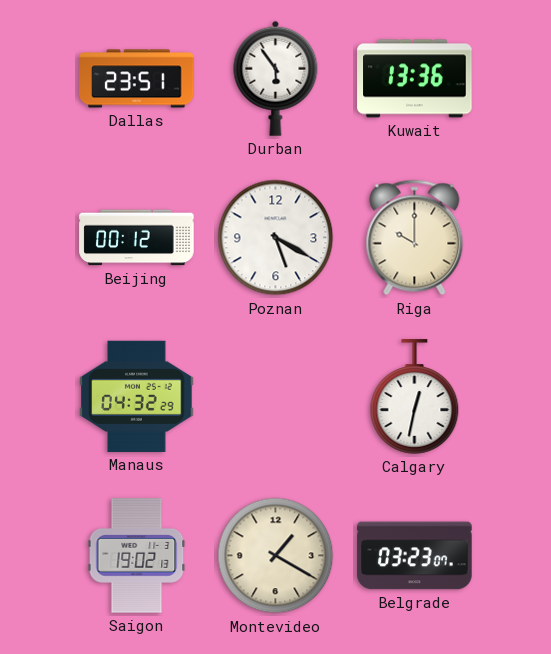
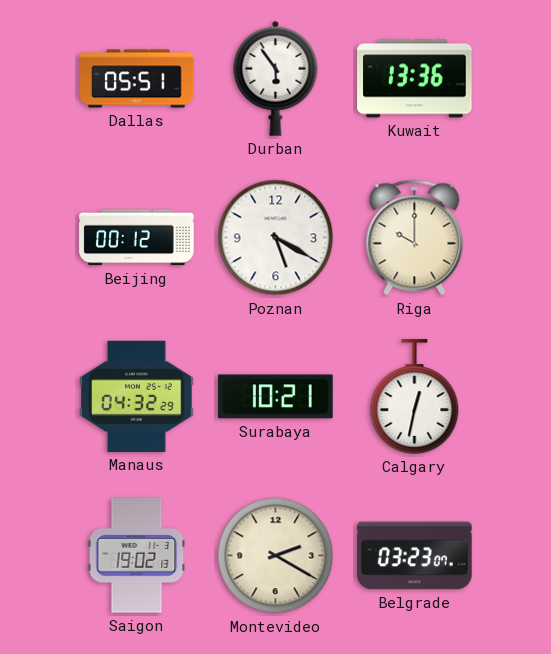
Dallas: 23:51 -> 05:51 (137, 79)
Surabaya: none -> 10:21 (276, 397)
Montevideo: 1:20 -> 2:20 (276, 556)
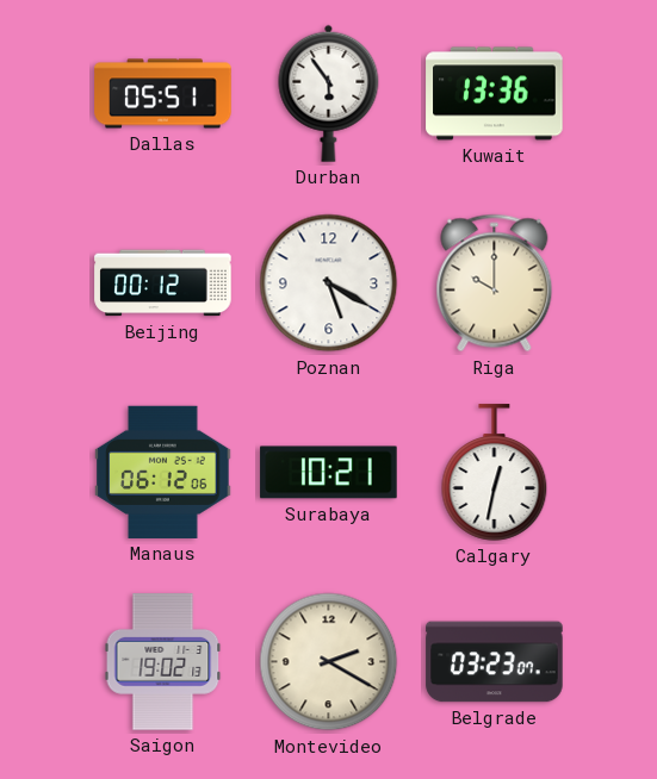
Manaus: 04:32 -> 06:12 (163, 472)
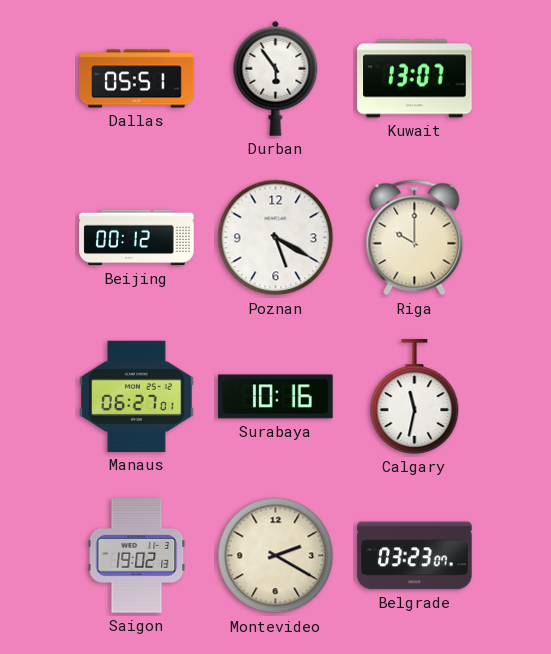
Kuwait: 13:36 -> 13:07 (415, 79)
Manaus: 06:12 -> 06:27 (137, 396)
Surabaya: 10:21 -> 10:16 (276, 397)
Calgary: 12:32 -> 11:32 (415, 397)
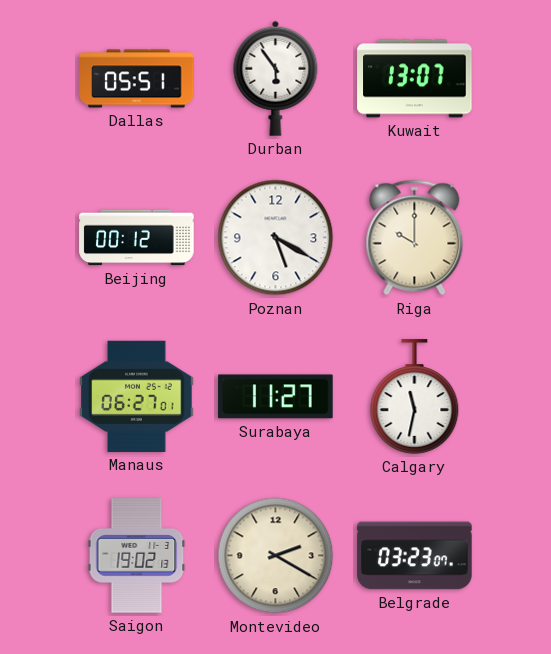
Surabaya: 10:16 -> 11:27 (276, 397)
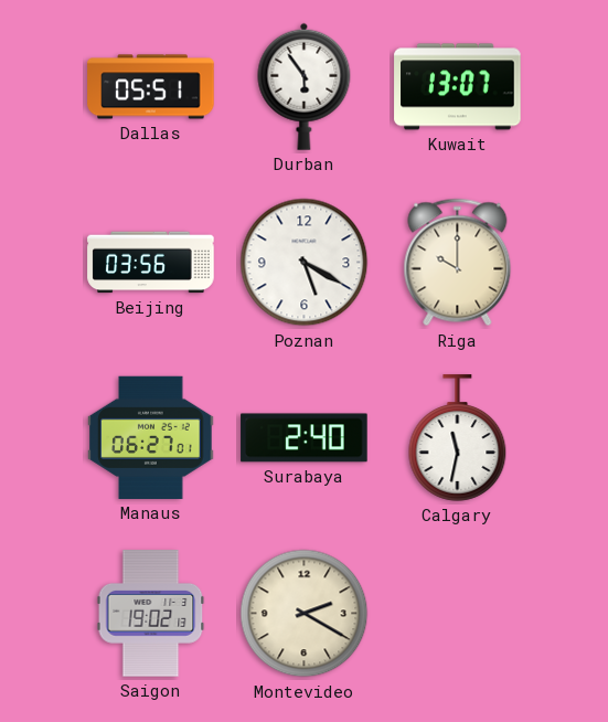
Beijing: 00:12 -> 03:56 (151, 263)
Surabaya: 11:27 -> 2:40 (305, 438)
Belgrade: 03:23 -> none (415, 556)
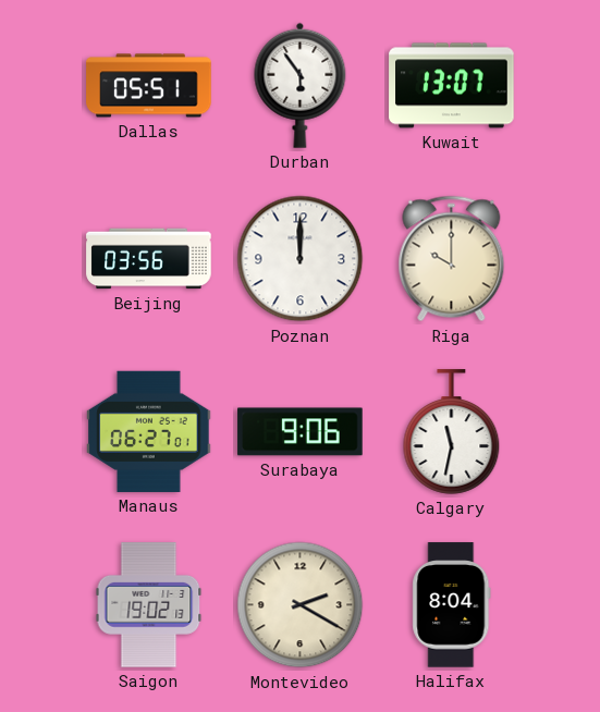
Poznan: 5:20 -> 12:00 (301, 259)
Surabaya: 2:40 -> 9:06 (301, 432)
Halifax: none -> 8:04 (452, 605)
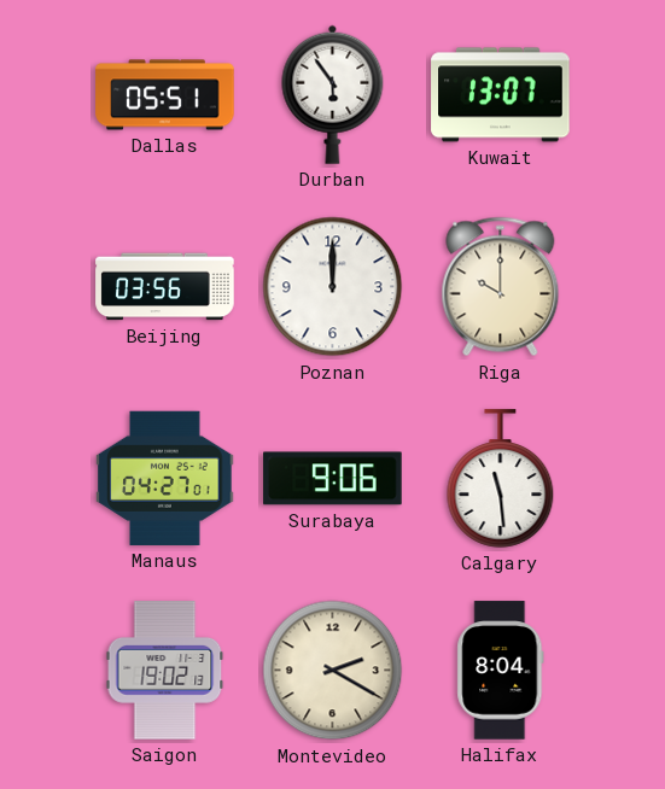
Manaus: 06:27 -> 04:27 (165, 478)
Calgary: 11:32 -> 11:29 (501, 479)
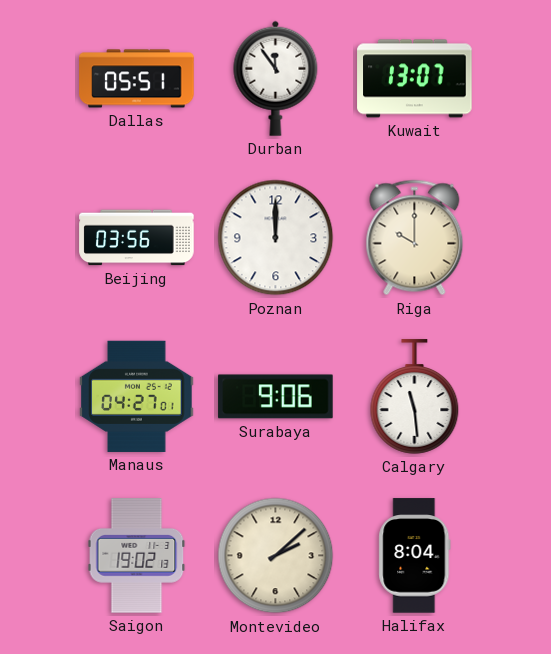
Durban: 5:54 -> 11:54 (276, 78)
Montevideo: 2:20 -> 2:08 (276, 556)
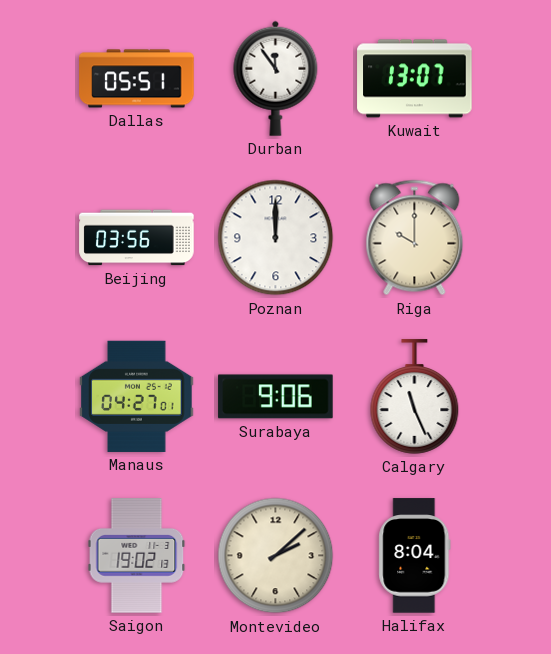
Calgary: 11:29 -> 11:26 (415, 397)
